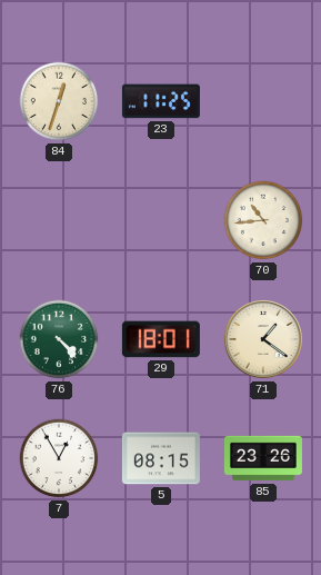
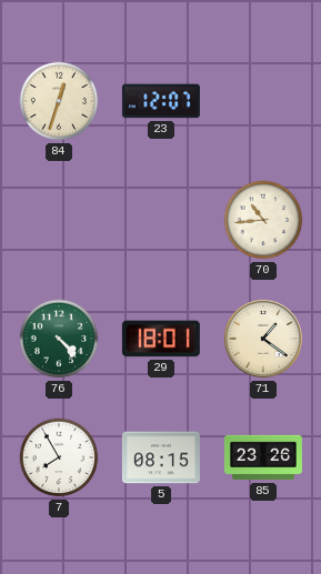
23: 11:25 -> 12:07 (161, 101)
7: 12:55 -> 7:55 (59, 457)
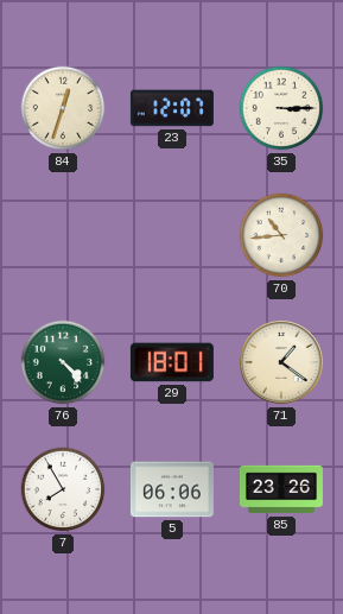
35: none -> 3:15 (281, 108)
5: 08:15 -> 06:06 (172, 489)
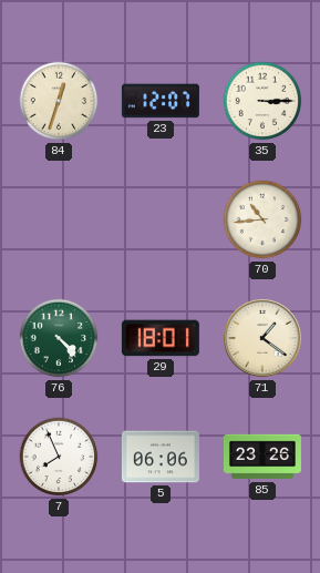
7: 7:55 -> 7:56 (59, 457)
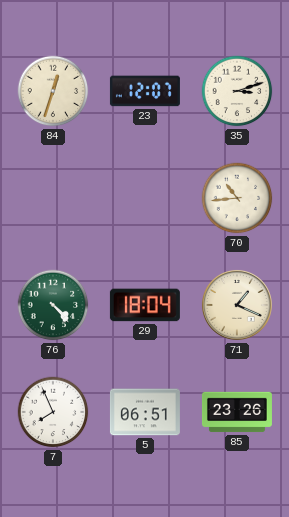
35: 3:15 -> 3:12 (237, 91)
29: 18:01 -> 18:04 (145, 305)
71: 1:21 -> 1:19 (237, 305)
5: 06:06 -> 06:51 (145, 412)
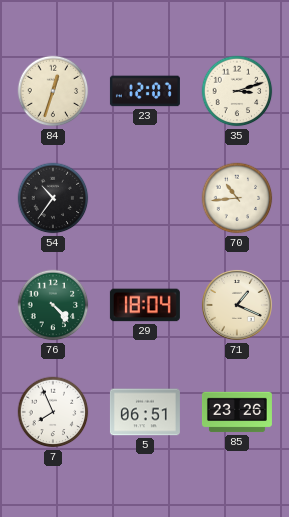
54: none -> 10:36 (53, 198)
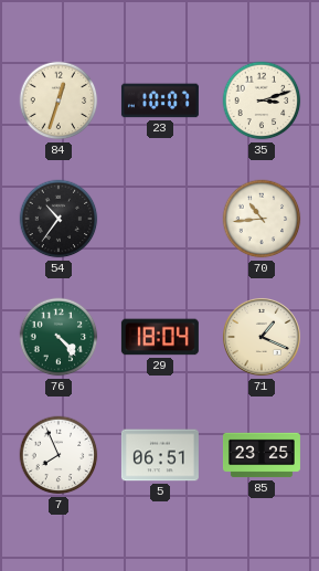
23: 12:07 -> 10:07 (160, 101)
85: 23:26 -> 23:25 (262, 455)
